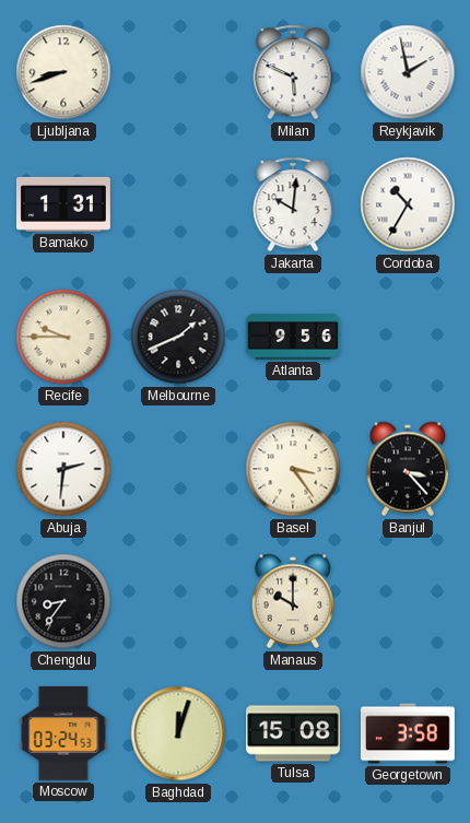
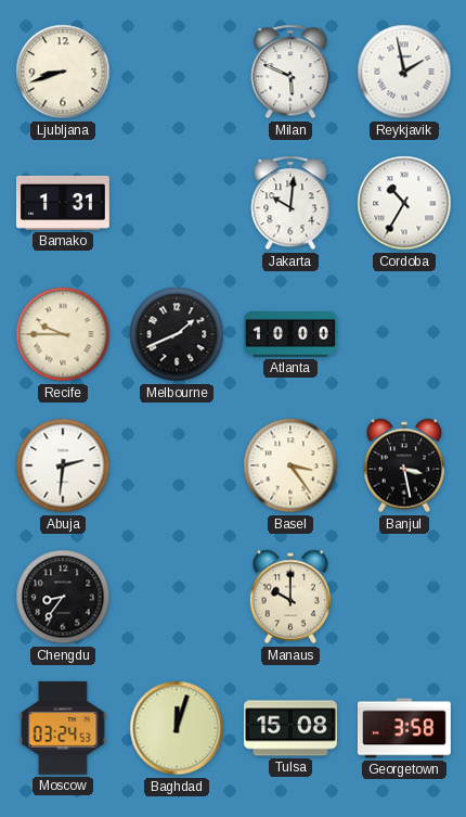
Atlanta: 9:56 -> 10:00 (290, 335)
Banjul: 3:23 -> 3:28 (404, 465)
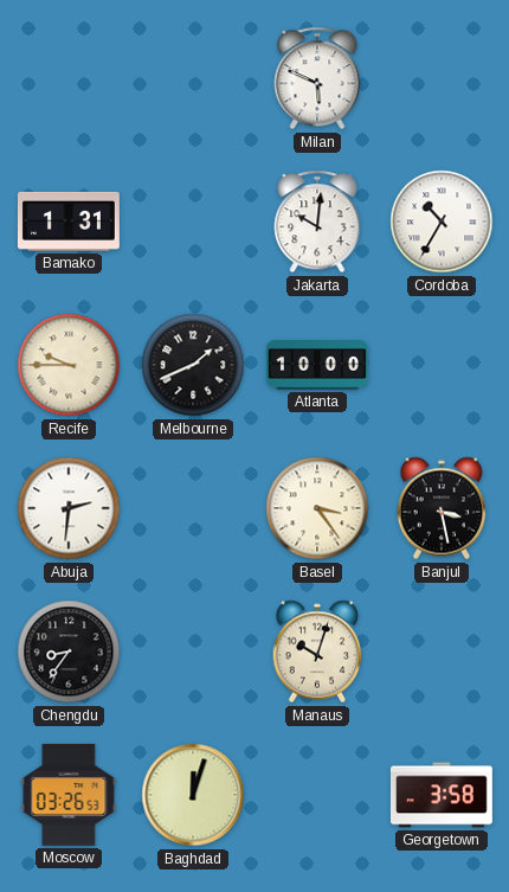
Ljubljana: 8:42 -> none (63, 72)
Reykjavik: 1:58 -> none (404, 72)
Manaus: 10:00 -> 10:03 (317, 652)
Moscow: 03:24 -> 03:26 (69, 795)
Tulsa: 15:08 -> none (292, 728)
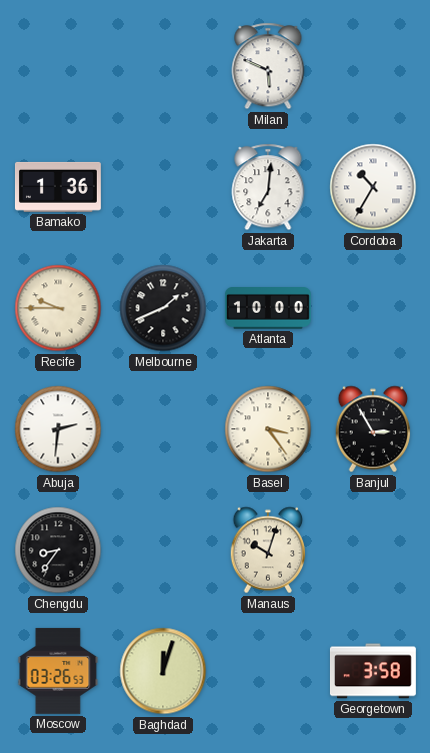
Bamako: 1:31 -> 1:36 (58, 187)
Jakarta: 10:01 -> 7:01 (268, 187)
Banjul: 3:28 -> 2:55 (373, 429)
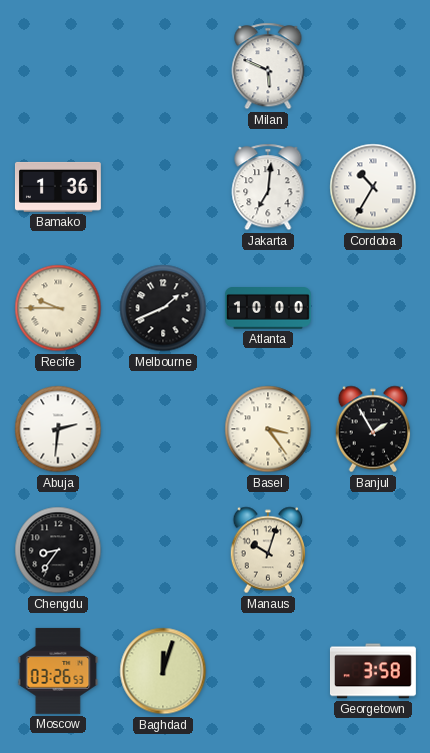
Banjul: 2:55 -> 1:55 (373, 429)
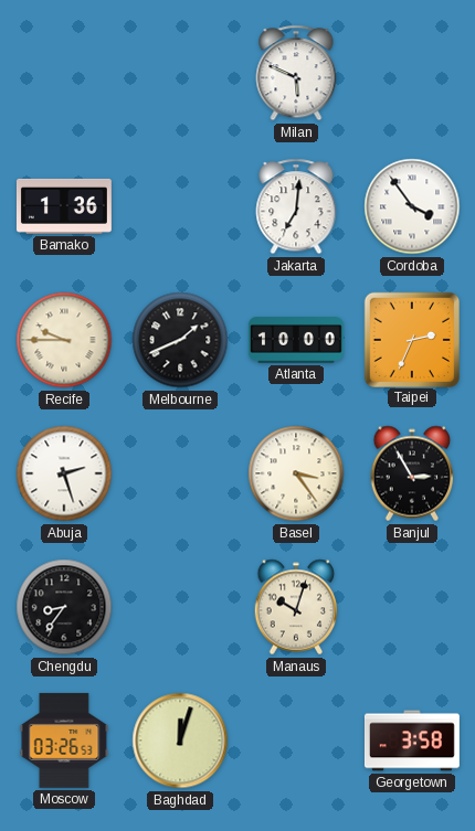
Cordoba: 10:35 -> 3:54 (412, 206)
Taipei: none -> 2:34 (411, 339)
Abuja: 2:31 -> 2:27 (64, 473)
Banjul: 1:55 -> 2:55 (412, 473)
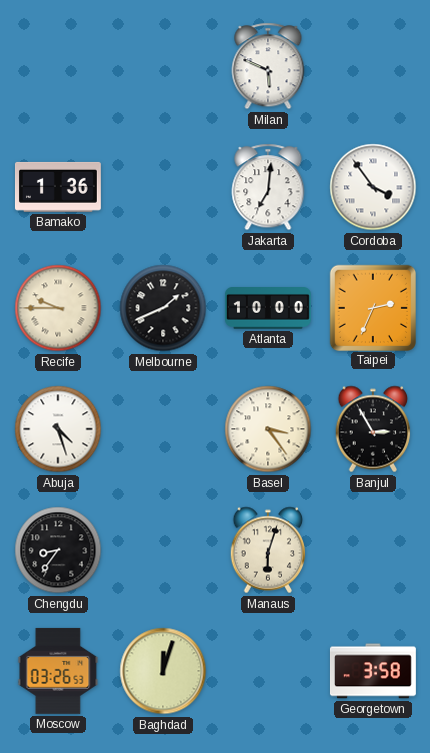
Abuja: 2:27 -> 4:27 (58, 429)
Manaus: 10:03 -> 6:03 (268, 550)
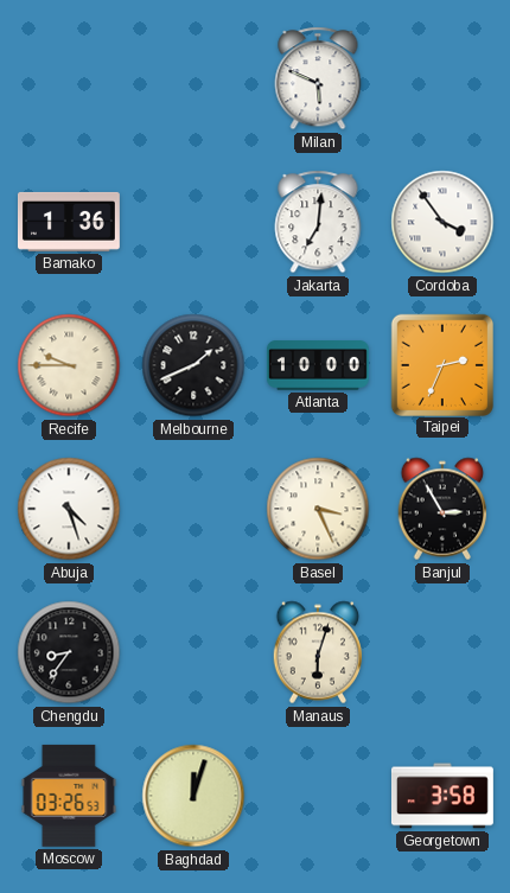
Basel: 3:24 -> 3:26 (318, 509)
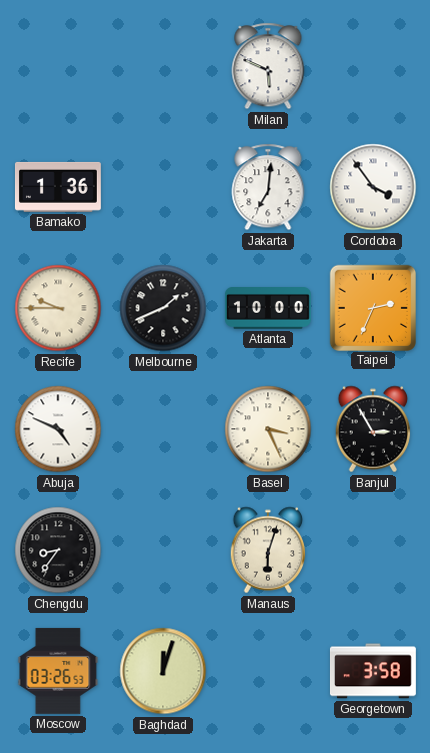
Abuja: 4:27 -> 4:49 (58, 429)
